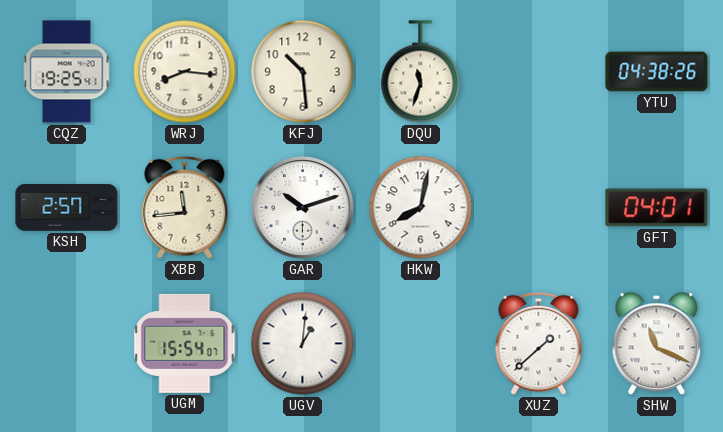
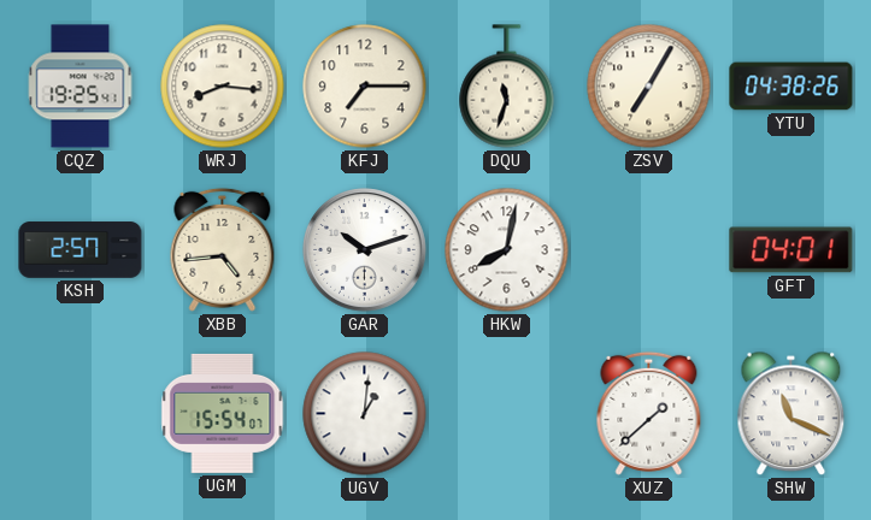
KFJ: 10:29 -> 7:15 (365, 87)
ZSV: none -> 7:05 (649, 87)
XBB: 11:44 -> 4:44 (223, 249)
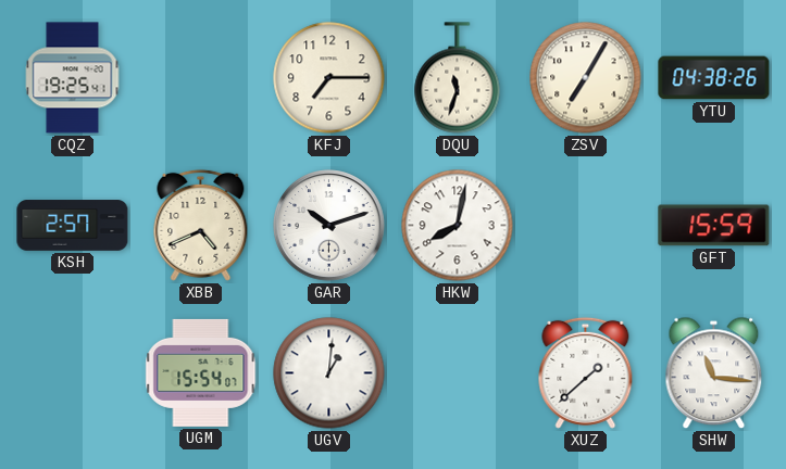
WRJ: 8:16 -> none (223, 87)
XBB: 4:44 -> 4:41 (201, 225)
GFT: 04:01 -> 15:59 (714, 226)
SHW: 11:19 -> 11:16 (714, 373)
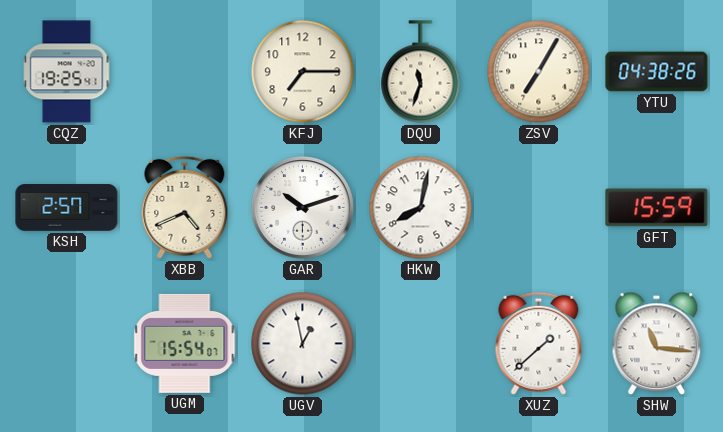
UGV: 1:01 -> 12:58 (303, 344)
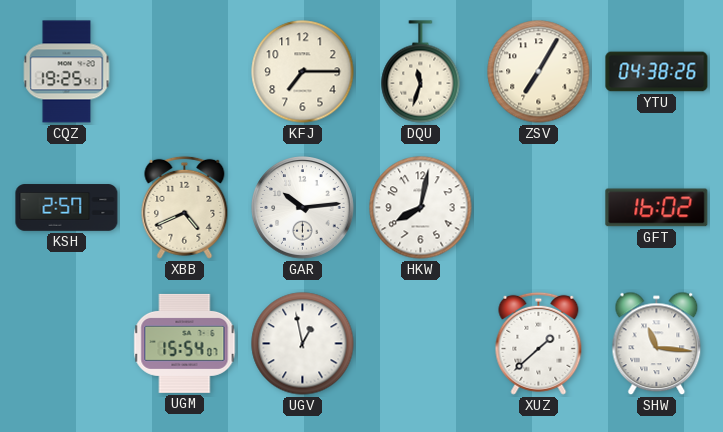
GAR: 10:12 -> 10:14 (303, 208)
GFT: 15:59 -> 16:02 (657, 208)
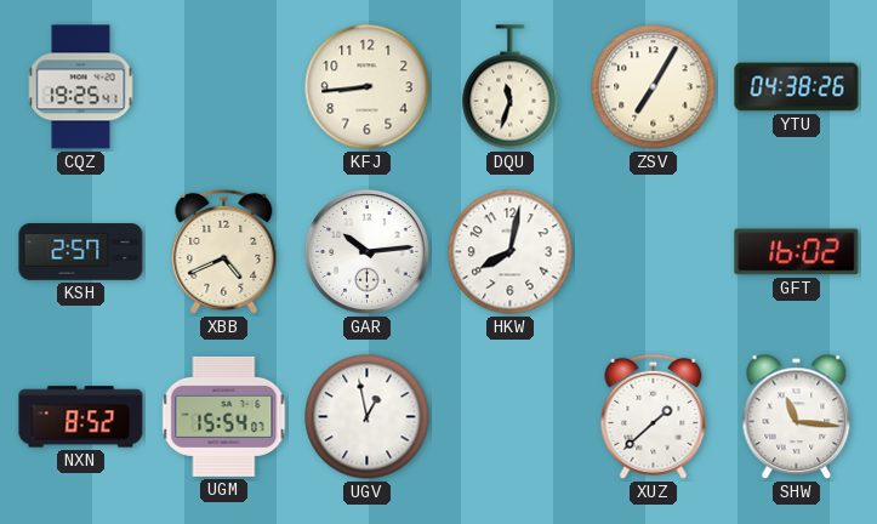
KFJ: 7:15 -> 8:44 (368, 87)
NXN: none -> 8:52 (81, 417)
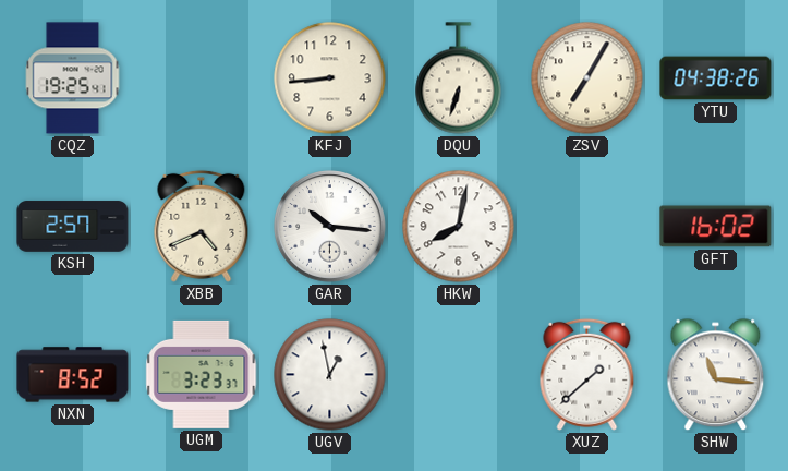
DQU: 11:33 -> 6:33 (459, 78)
GAR: 10:14 -> 10:16 (330, 227)
UGM: 15:54 -> 3:23 (202, 374)
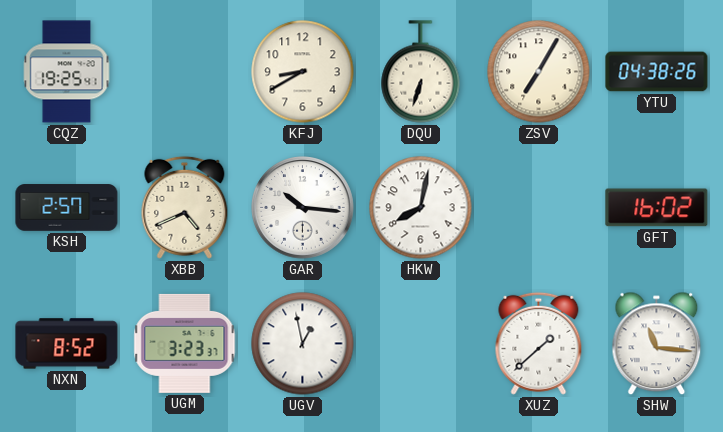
KFJ: 8:44 -> 8:40 (303, 72)
